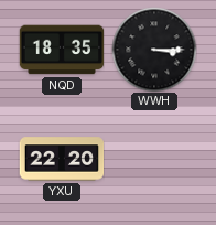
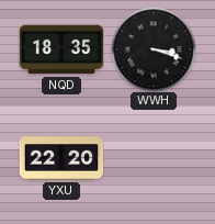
WWH: 3:15 -> 3:18 (154, 49)
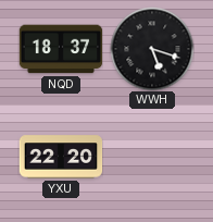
NQD: 18:35 -> 18:37 (61, 49)
WWH: 3:18 -> 5:18 (152, 49)
